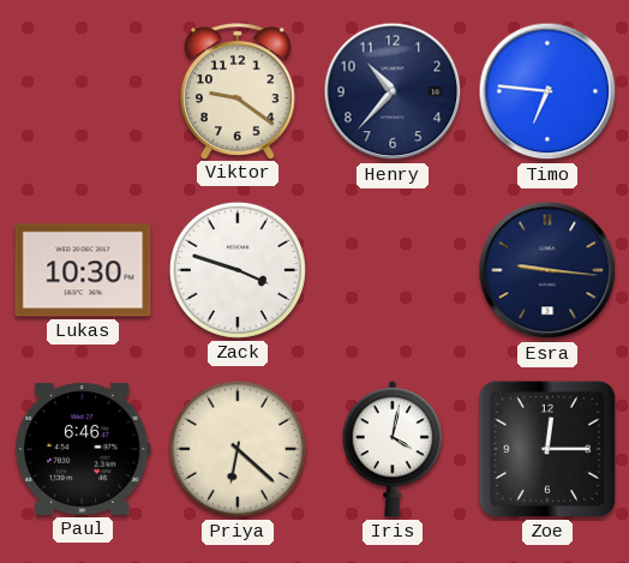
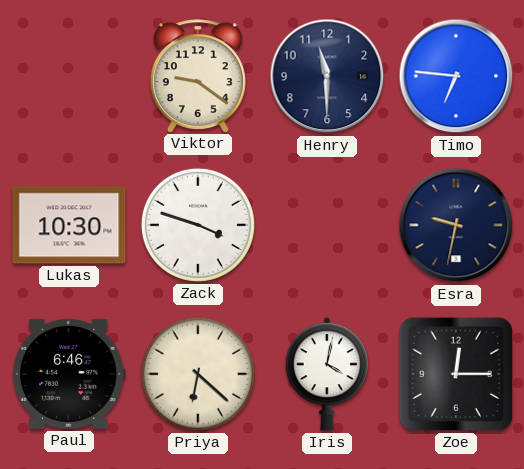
Henry: 10:37 -> 11:30 (327, 76)
Esra: 9:16 -> 9:32 (456, 225)
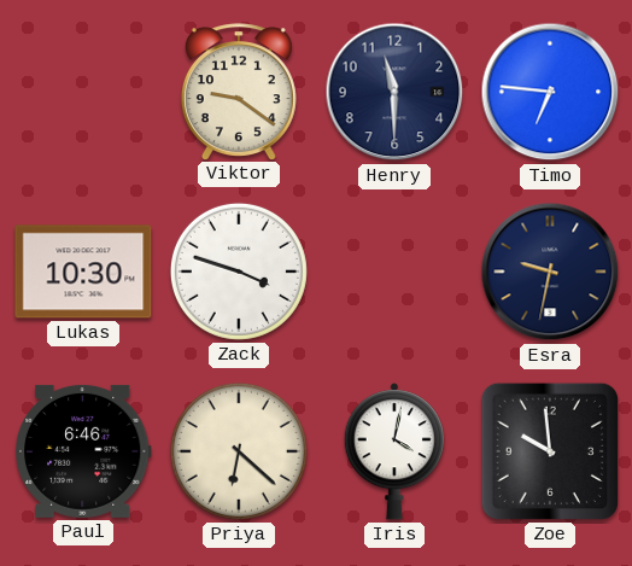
Zoe: 12:15 -> 9:59 (550, 451)
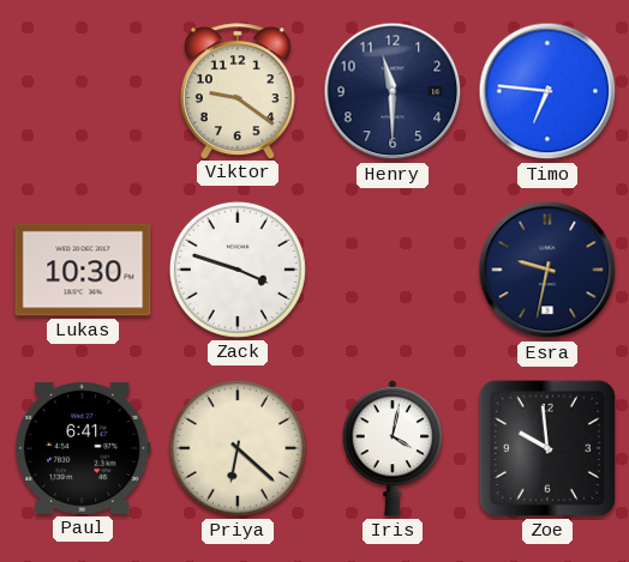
Paul: 6:46 -> 6:41 (83, 448)
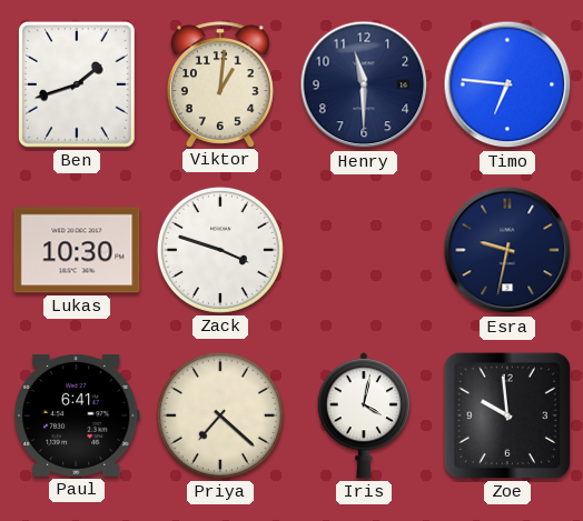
Ben: none -> 1:42 (78, 86)
Viktor: 9:21 -> 1:01 (220, 84)
Priya: 6:22 -> 7:22 (220, 415)
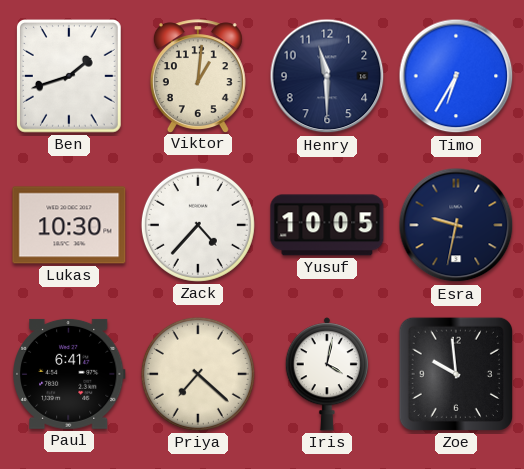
Timo: 6:46 -> 6:35 (456, 76)
Zack: 3:48 -> 4:37 (198, 225)
Yusuf: none -> 10:05 (327, 225)
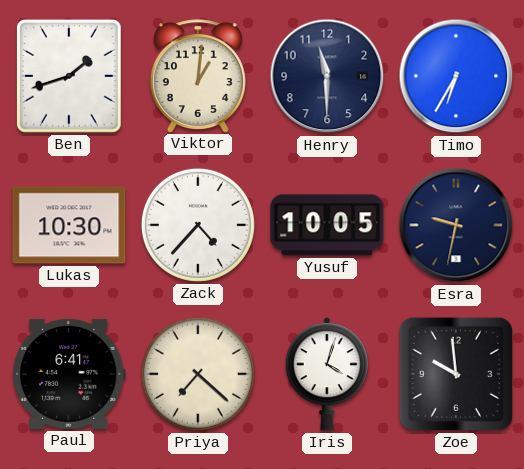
Iris: 4:02 -> 4:03 (326, 374)
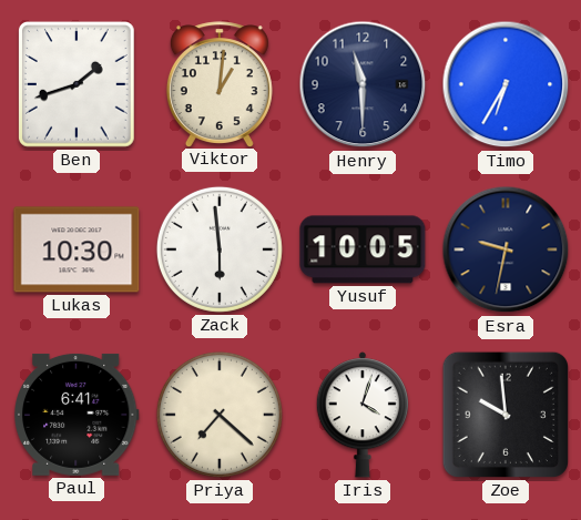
Zack: 4:37 -> 5:59 (220, 249)
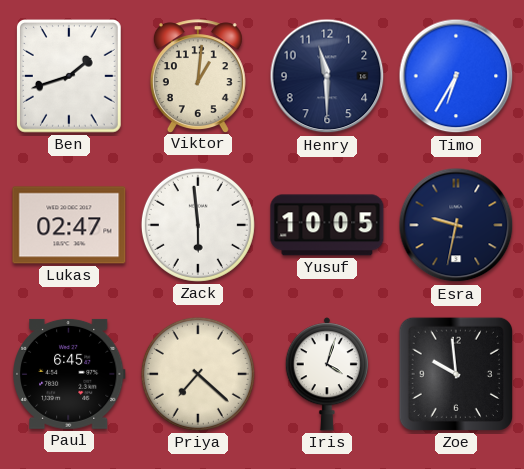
Lukas: 10:30 -> 02:47 (69, 225)
Paul: 6:41 -> 6:45 (69, 374)
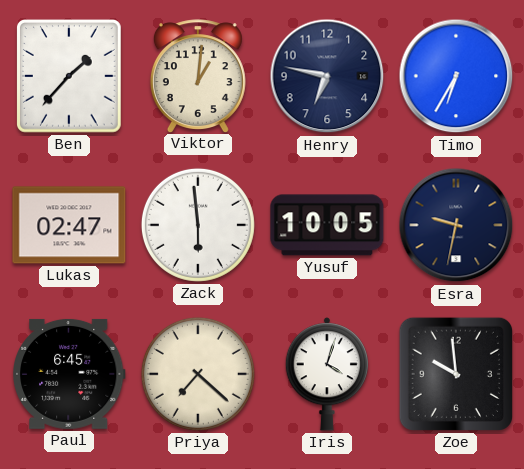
Ben: 1:42 -> 1:37 (70, 77)
Henry: 11:30 -> 6:47 (327, 76)
